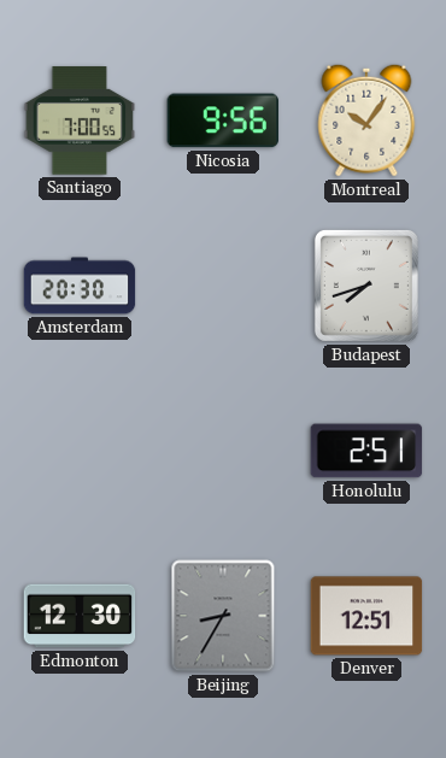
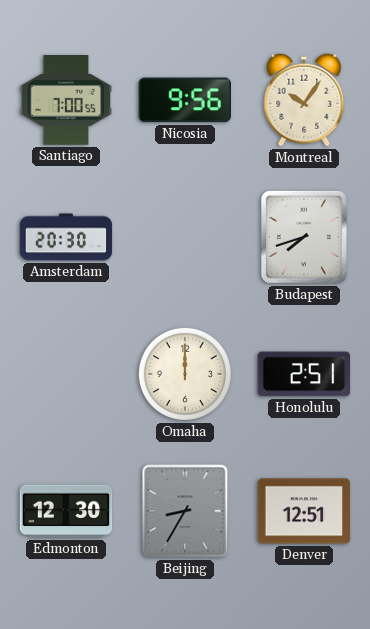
Omaha: none -> 12:00 (185, 374)
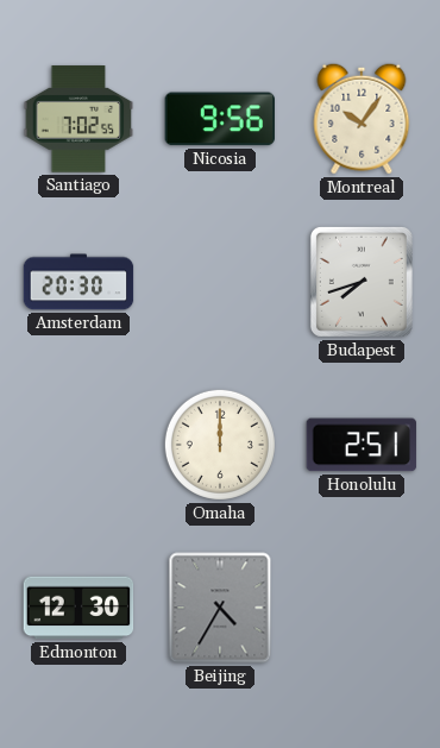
Santiago: 7:00 -> 7:02 (78, 119)
Beijing: 8:35 -> 4:35 (220, 608)
Denver: 12:51 -> none (304, 511)
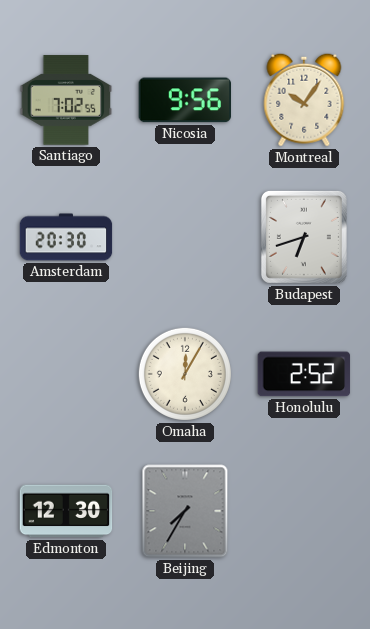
Budapest: 7:42 -> 6:42 (304, 237)
Omaha: 12:00 -> 12:05 (185, 374)
Honolulu: 2:51 -> 2:52 (304, 374)
Beijing: 4:35 -> 7:35 (185, 511)
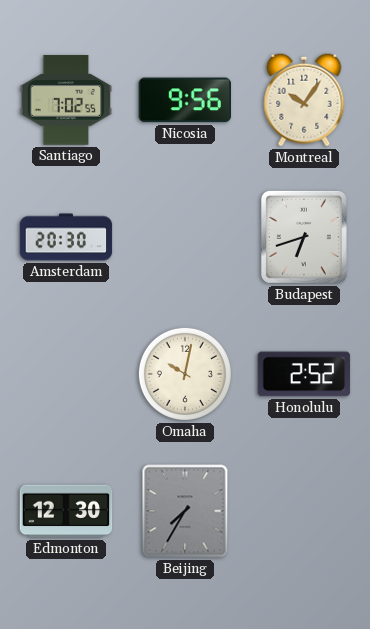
Omaha: 12:05 -> 10:02 (185, 374)
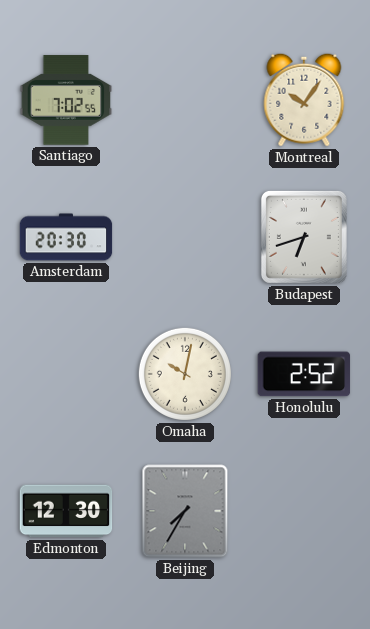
Nicosia: 9:56 -> none (185, 100)
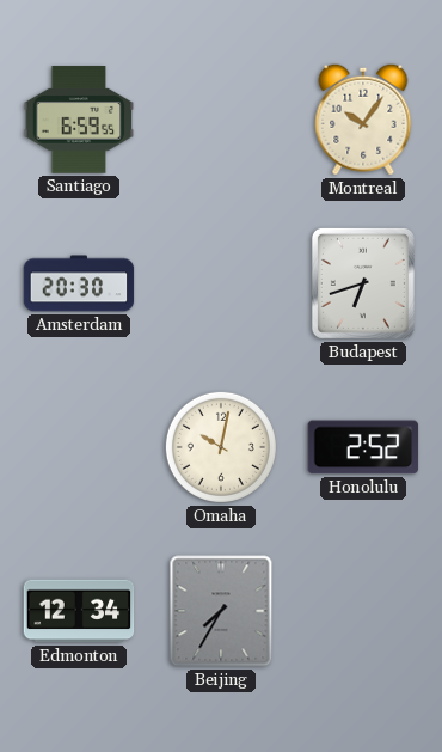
Santiago: 7:02 -> 6:59 (79, 120)
Edmonton: 12:30 -> 12:34 (79, 611)
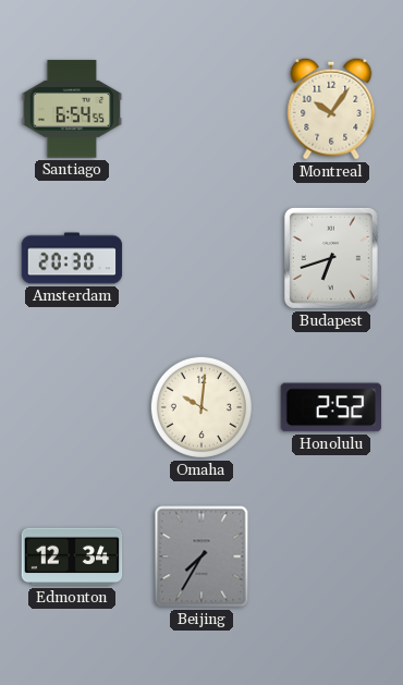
Santiago: 6:59 -> 6:54 (72, 109)
Omaha: 10:02 -> 10:01 (201, 407)
